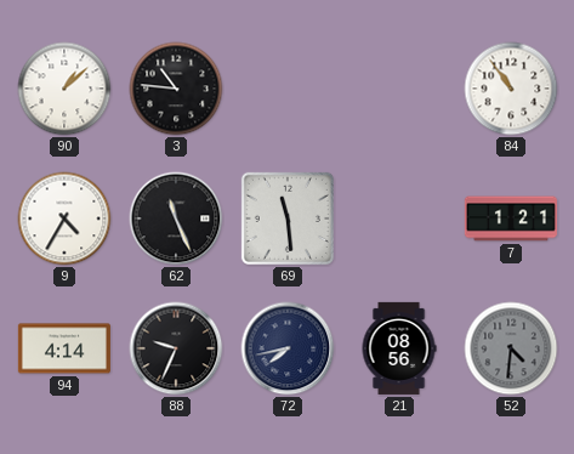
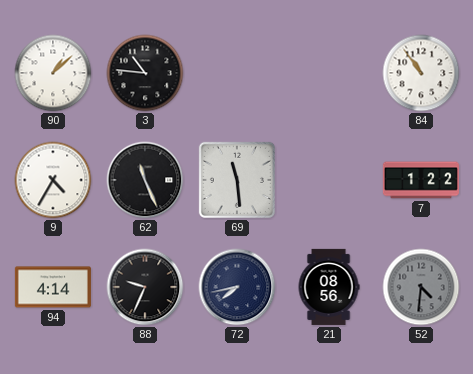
7: 1:21 -> 1:22 (421, 180)
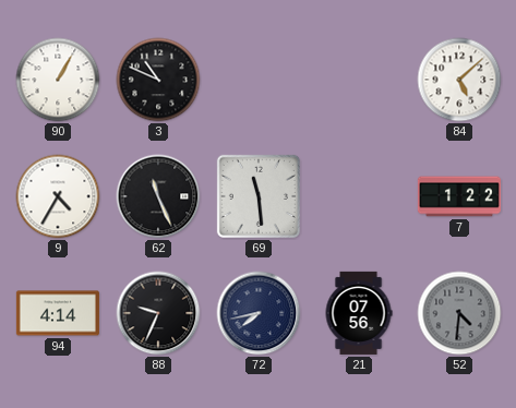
90: 1:08 -> 1:05 (58, 80)
3: 10:46 -> 10:49 (158, 80)
84: 10:54 -> 5:08 (459, 80)
21: 08:56 -> 07:56 (359, 313)
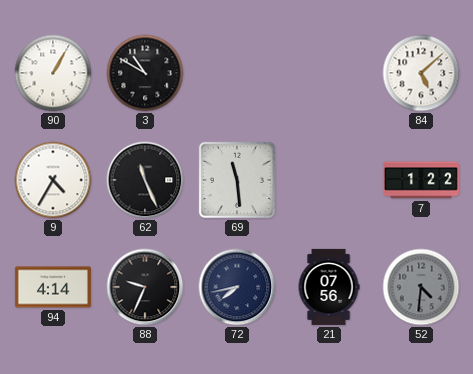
3: 10:49 -> 10:50 (145, 73)
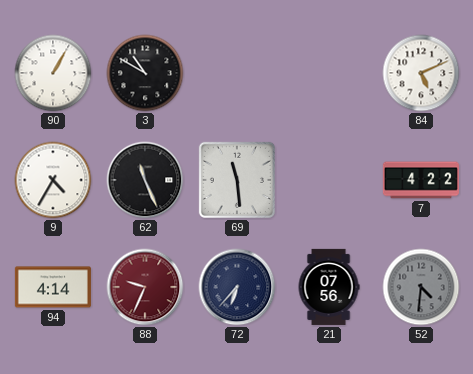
84: 5:08 -> 5:11 (421, 73)
7: 1:22 -> 4:22 (421, 180)
88 dial: black -> burgundy (145, 287)
72: 7:43 -> 6:37 (237, 287)
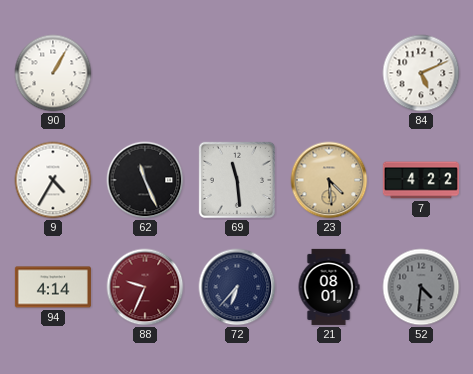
3: 10:50 -> none (145, 73)
23: none -> 4:29 (329, 180)
21: 07:56 -> 08:01 (329, 287)
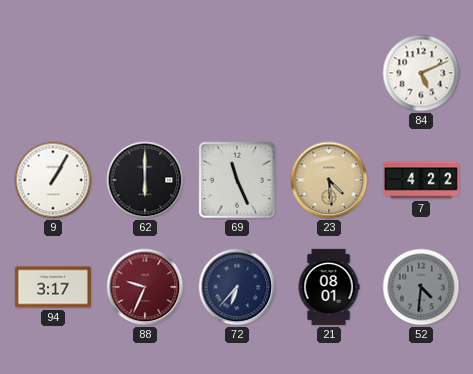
90: 1:05 -> none (53, 73)
9: 4:35 -> 1:05 (53, 180)
62: 11:26 -> 6:00 (145, 180)
69: 11:29 -> 11:26 (237, 180)
94: 4:14 -> 3:17 (53, 287)
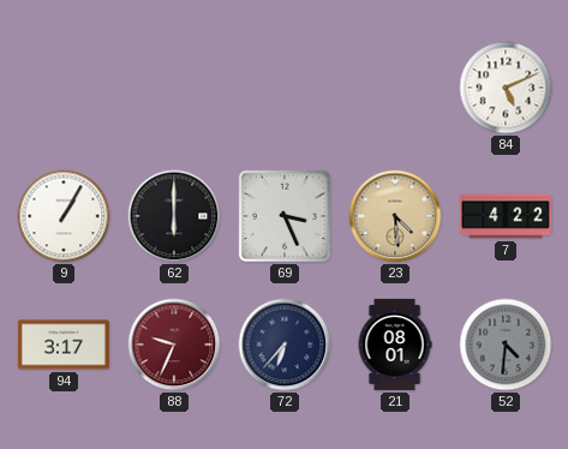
69: 11:26 -> 3:26 (285, 216)
